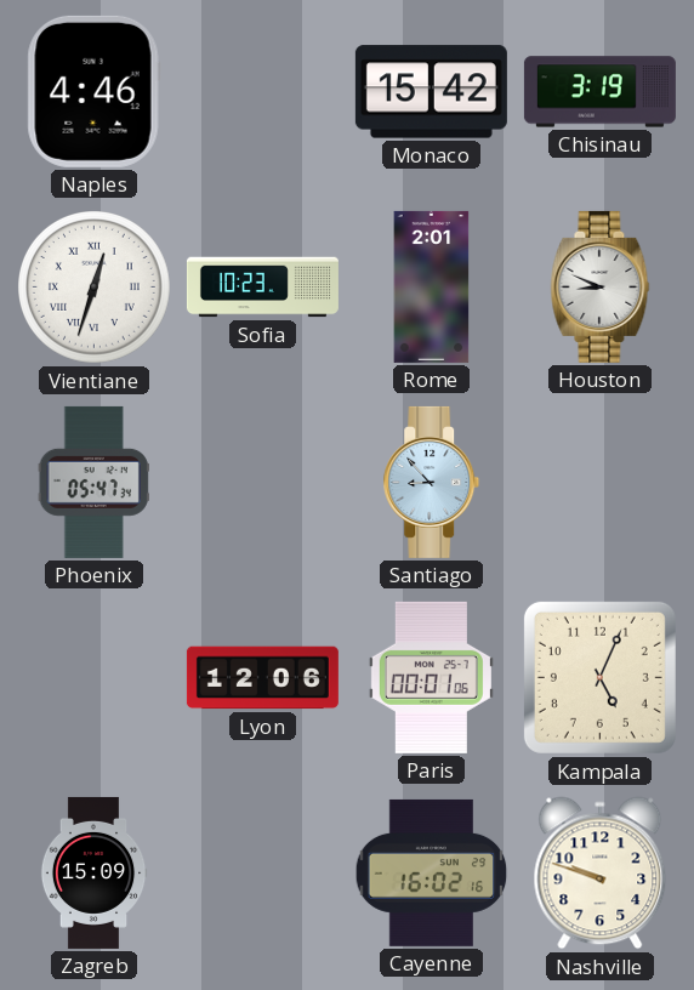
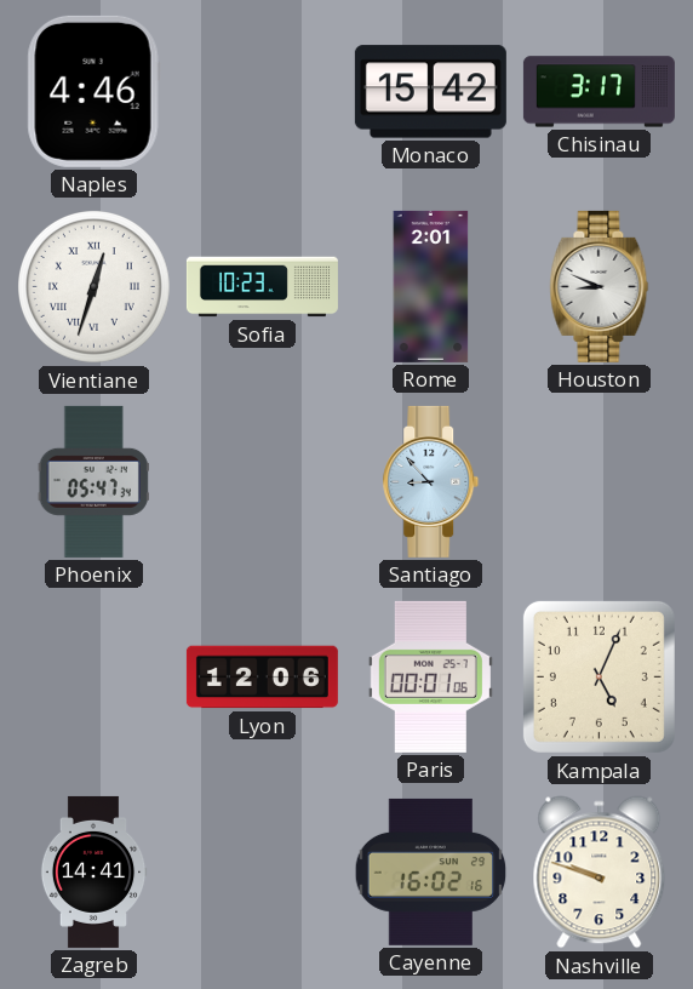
Chisinau: 3:19 -> 3:17 (598, 92)
Zagreb: 15:09 -> 14:41 (93, 871)
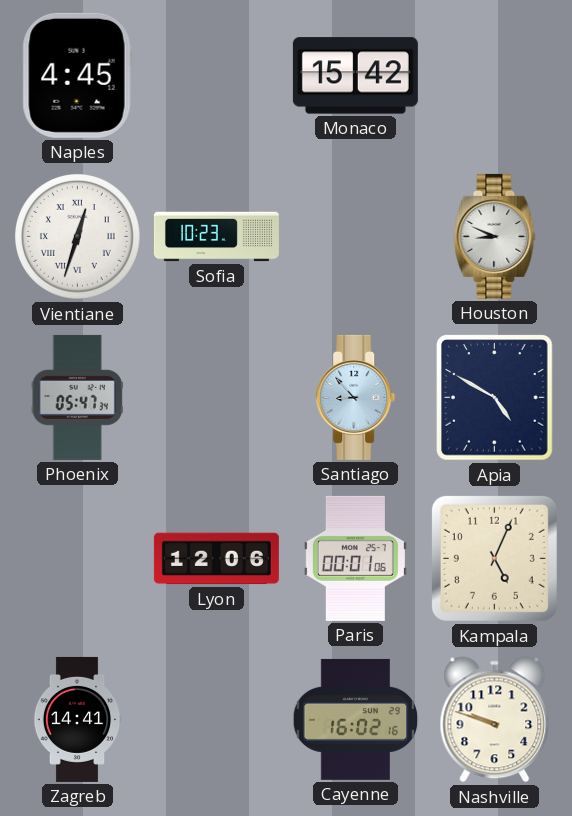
Naples: 4:46 -> 4:45 (77, 75)
Chisinau: 3:17 -> none (598, 92)
Rome: 2:01 -> none (431, 286)
Apia: none -> 4:50 (495, 398)
